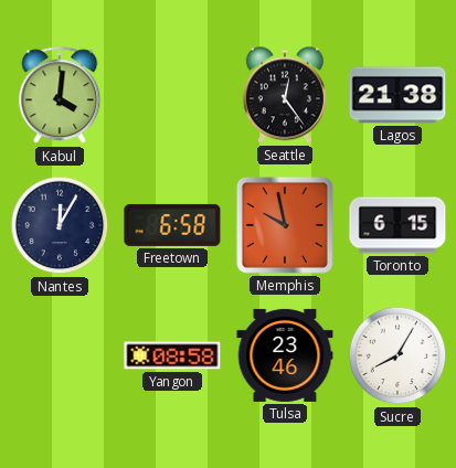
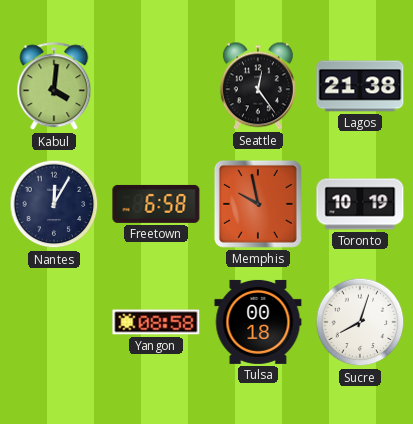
Toronto: 6:15 -> 10:19 (360, 204)
Tulsa: 23:46 -> 00:18 (258, 322)
Sucre: 8:05 -> 8:03 (360, 322)
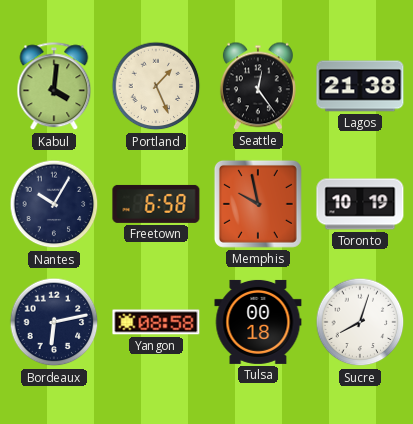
Portland: none -> 1:26 (156, 86)
Nantes: 12:05 -> 10:05 (54, 204)
Bordeaux: none -> 6:13 (54, 322)
